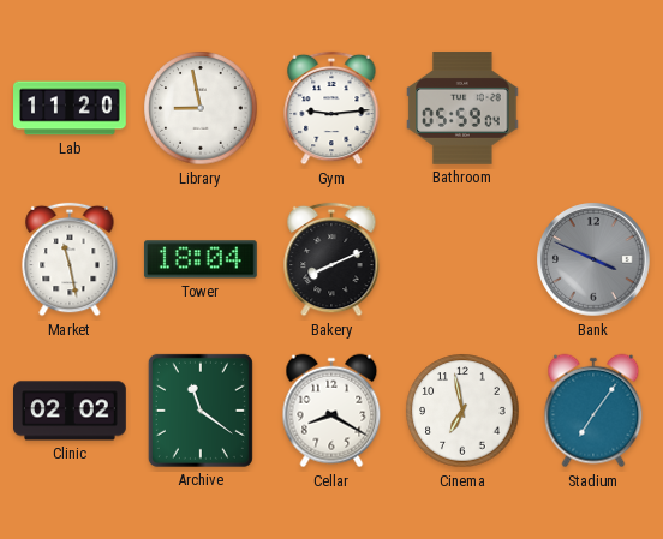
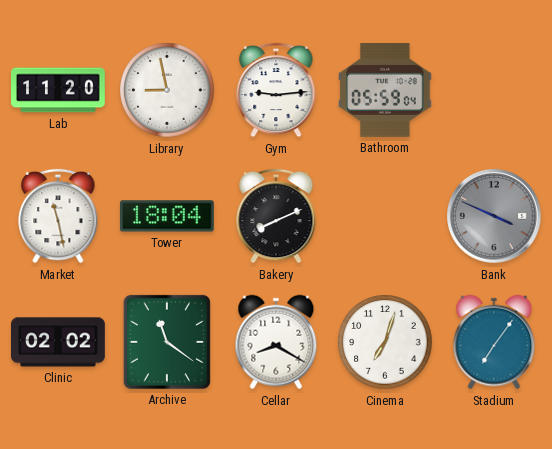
Cinema: 6:58 -> 7:03 (385, 342)
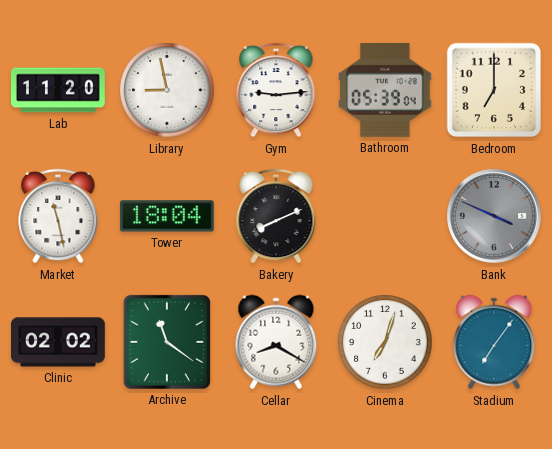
Bathroom: 05:59 -> 05:39 (385, 90)
Bedroom: none -> 7:00 (494, 90)
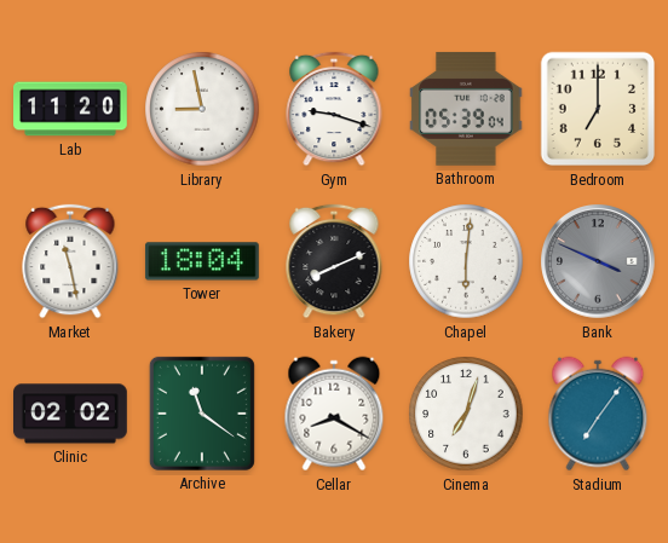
Gym: 9:14 -> 9:18 (334, 109)
Chapel: none -> 6:01 (466, 261)
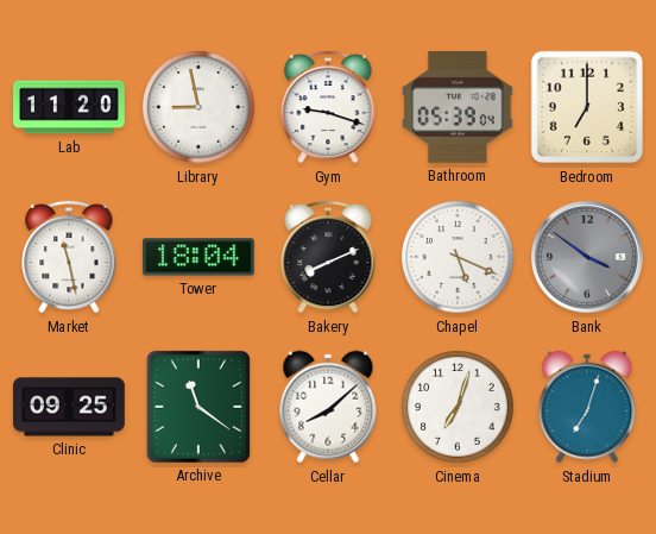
Chapel: 6:01 -> 5:19 (458, 257)
Bank: 3:49 -> 3:51 (587, 257)
Clinic: 02:02 -> 09:25 (70, 407)
Cellar: 8:20 -> 8:08 (328, 407)
Stadium: 7:06 -> 7:03 (587, 407)
